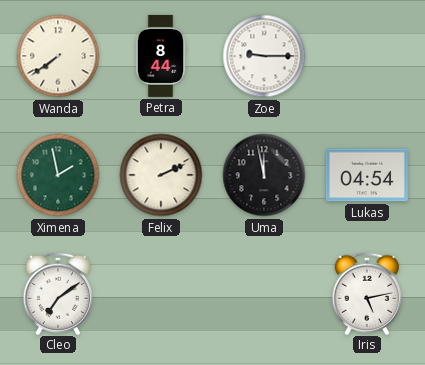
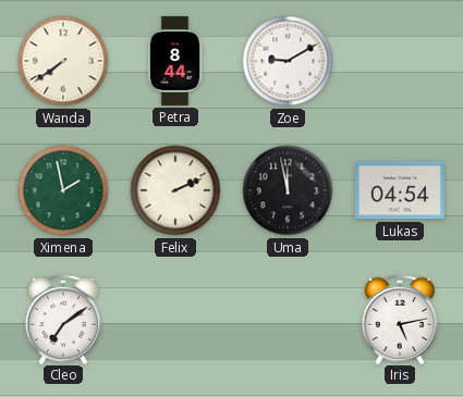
Zoe: 9:15 -> 9:10 (288, 61)
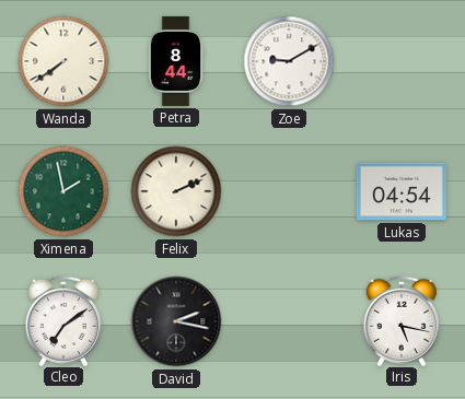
Uma: 11:58 -> none (288, 190)
David: none -> 2:17 (176, 321)
Iris: 5:13 -> 5:17 (402, 320)
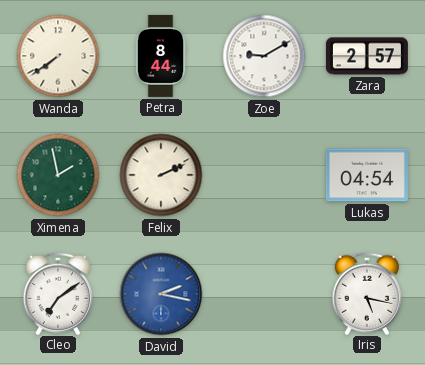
Zara: none -> 2:57 (367, 56)
David dial: black -> blue (161, 294)
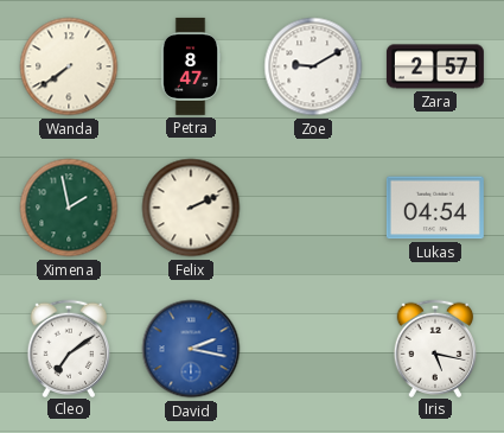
Petra: 8:44 -> 8:47 (191, 66)
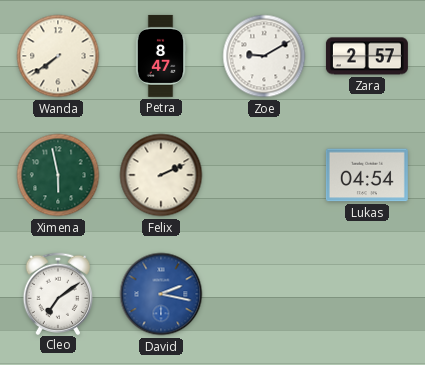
Ximena: 1:58 -> 5:58 (58, 175)
Iris: 5:17 -> none (435, 348)
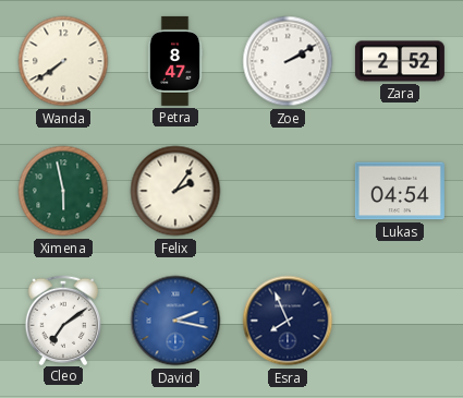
Zoe: 9:10 -> 2:10 (288, 61)
Zara: 2:57 -> 2:52 (400, 61)
Felix: 2:11 -> 2:06 (175, 191)
Esra: none -> 7:56 (288, 321)
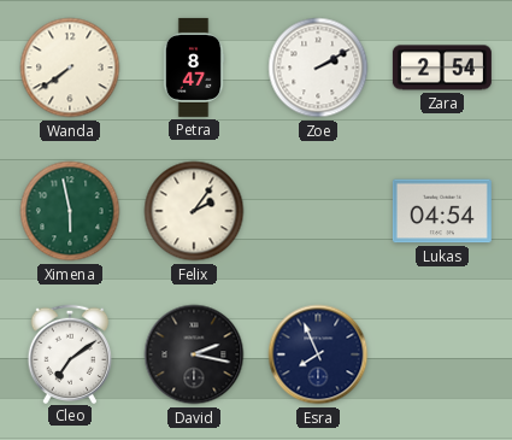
Zara: 2:52 -> 2:54 (442, 68)
David dial: blue -> black (194, 354)
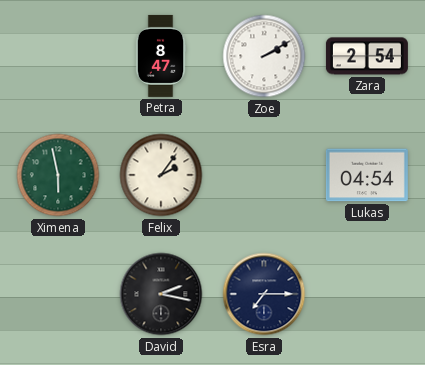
Wanda: 7:39 -> none (70, 68)
Cleo: 7:09 -> none (70, 353)
Esra: 7:56 -> 7:15 (264, 294)
